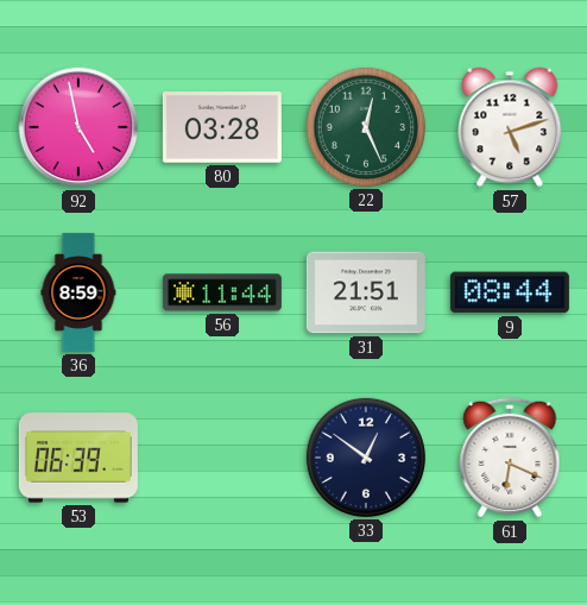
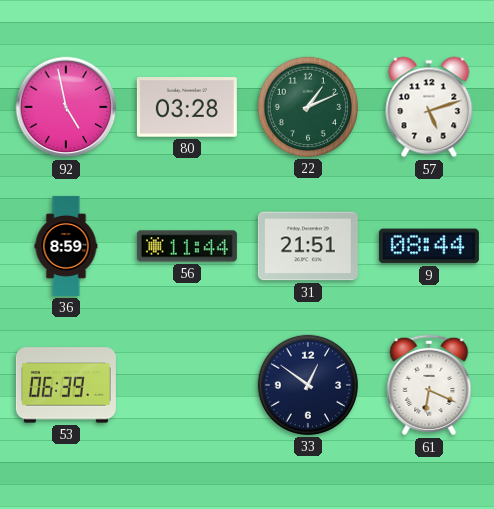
22: 12:26 -> 1:11 (308, 107)
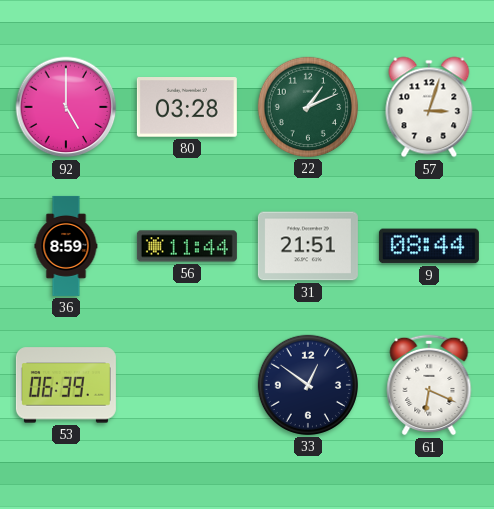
92: 4:58 -> 5:00 (66, 107)
57: 5:12 -> 3:03 (429, 107)
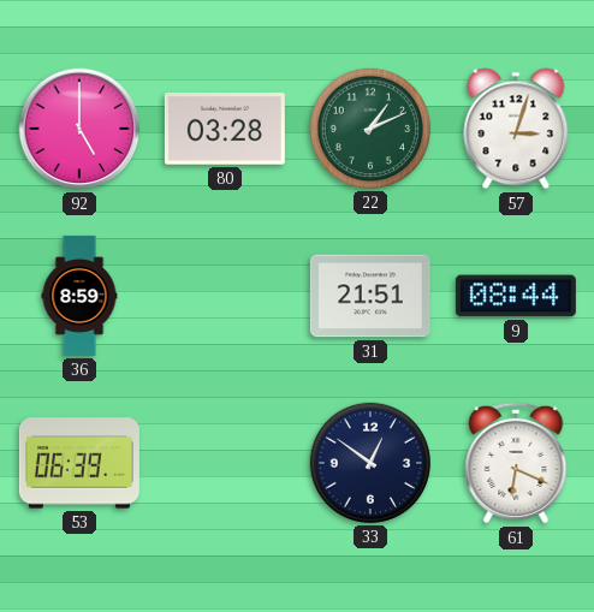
56: 11:44 -> none (187, 246)
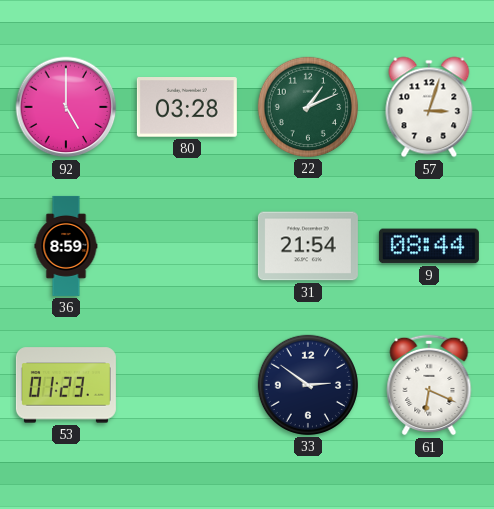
31: 21:51 -> 21:54 (308, 246)
53: 06:39 -> 01:23 (66, 385)
33: 12:51 -> 2:51 (308, 385)
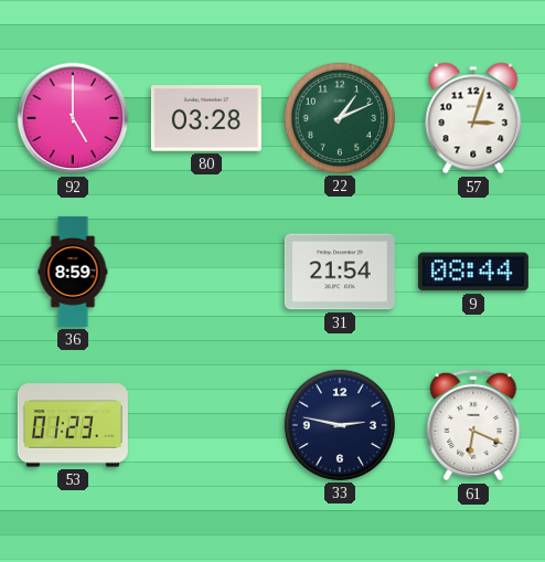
33: 2:51 -> 2:47 (340, 425)
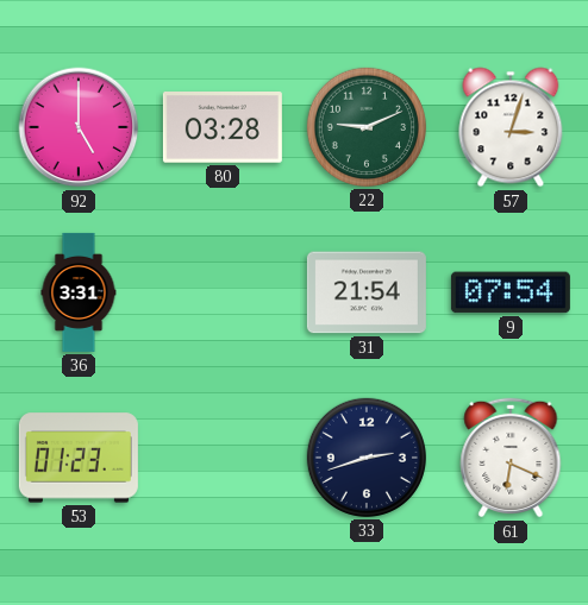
22: 1:11 -> 9:11 (367, 127)
36: 8:59 -> 3:31 (79, 292)
9: 08:44 -> 07:54 (511, 292)
33: 2:47 -> 2:42 (367, 458)
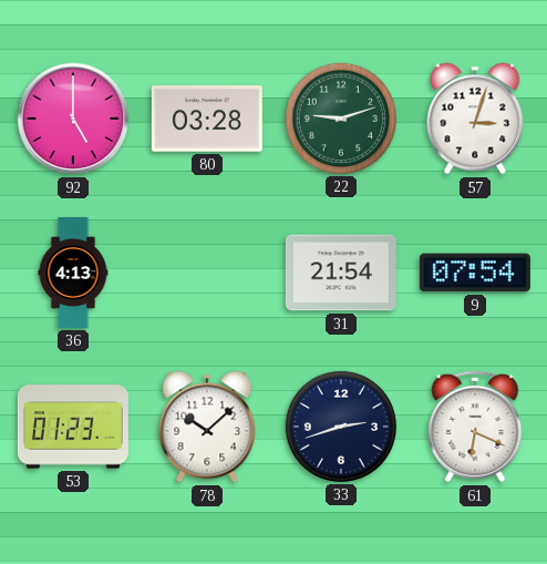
22: 9:11 -> 9:12 (341, 119)
36: 3:31 -> 4:13 (73, 273)
78: none -> 10:08 (207, 427)
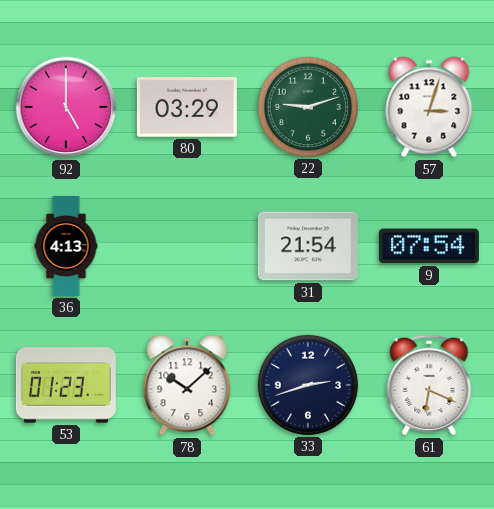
80: 03:28 -> 03:29 (187, 108)
